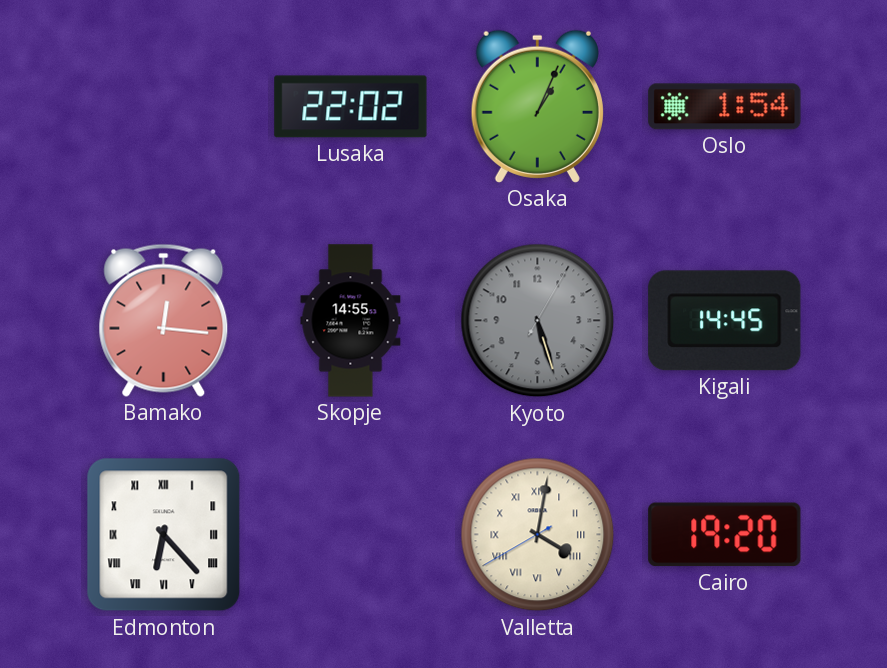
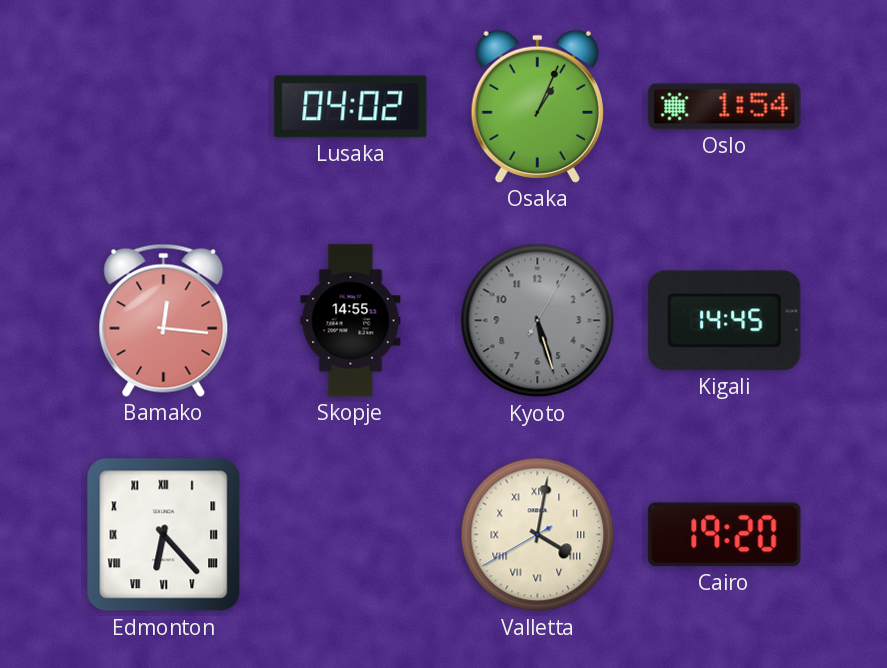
Lusaka: 22:02 -> 04:02 (351, 107)
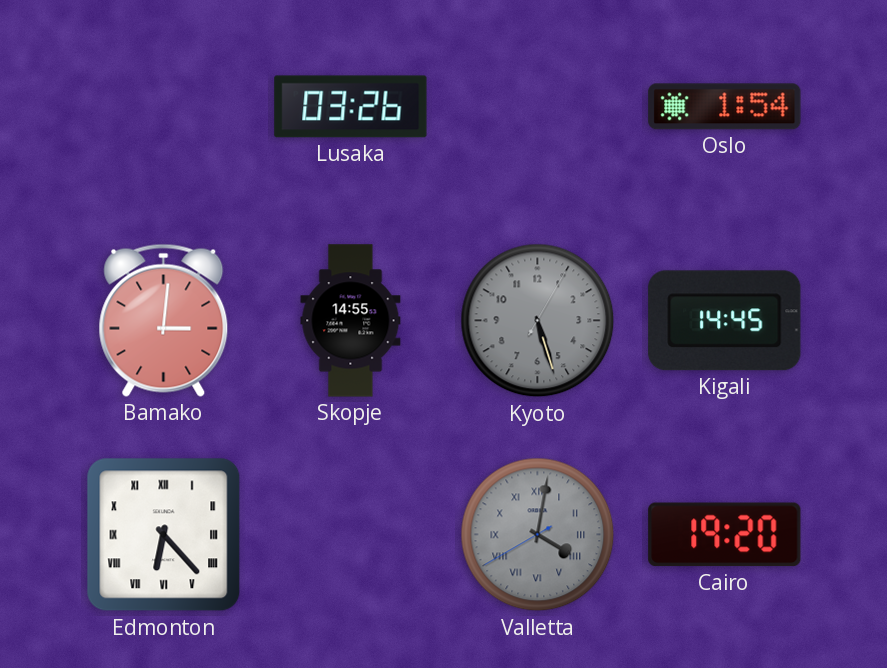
Lusaka: 04:02 -> 03:26 (351, 107)
Osaka: 1:04 -> none (537, 106)
Bamako: 12:16 -> 3:01 (164, 320)
Valletta dial: cream -> grey (538, 535)
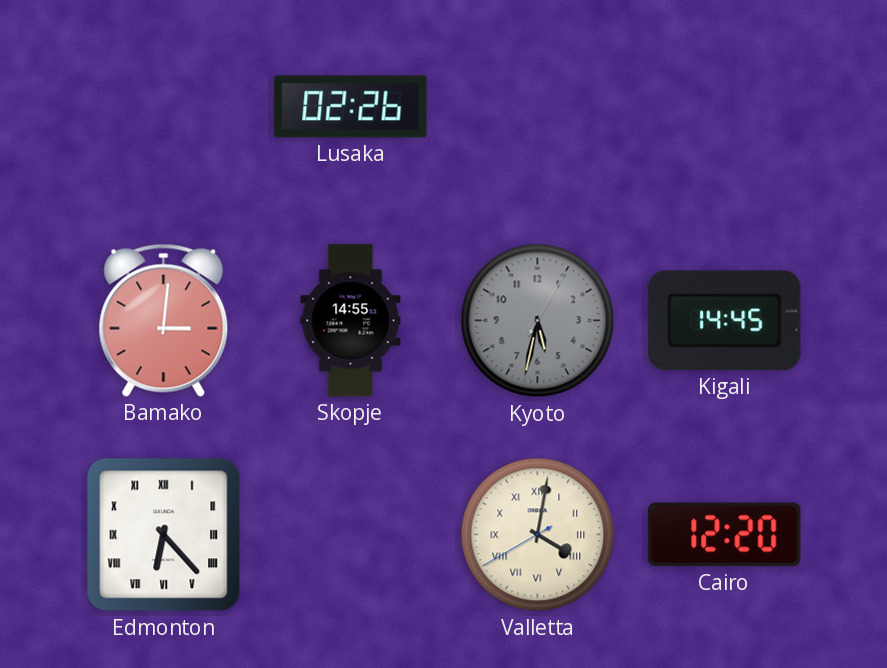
Lusaka: 03:26 -> 02:26 (351, 107)
Oslo: 1:54 -> none (725, 107)
Kyoto: 5:27 -> 5:32 (538, 321)
Valletta dial: grey -> cream (538, 535)
Cairo: 19:20 -> 12:20 (725, 535)
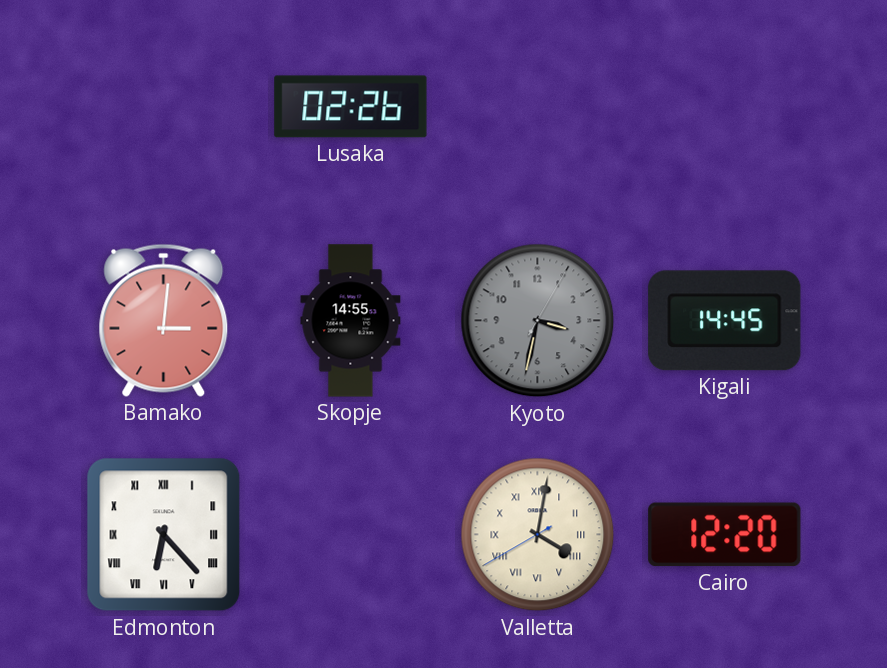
Kyoto: 5:32 -> 3:32 (538, 321)
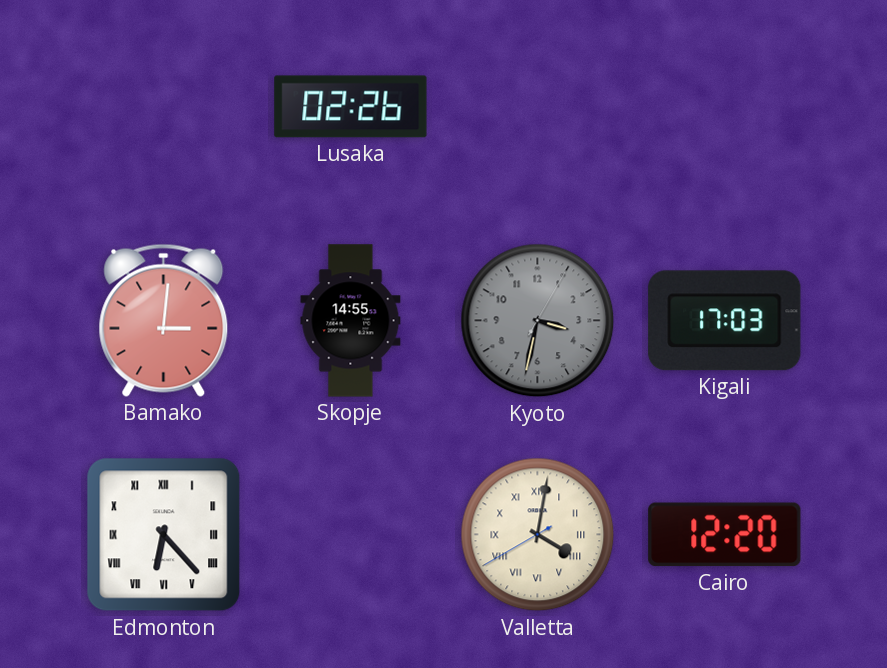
Kigali: 14:45 -> 17:03 (725, 321)
